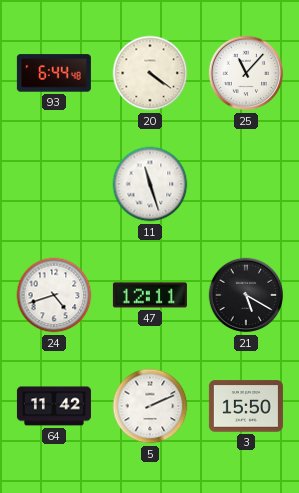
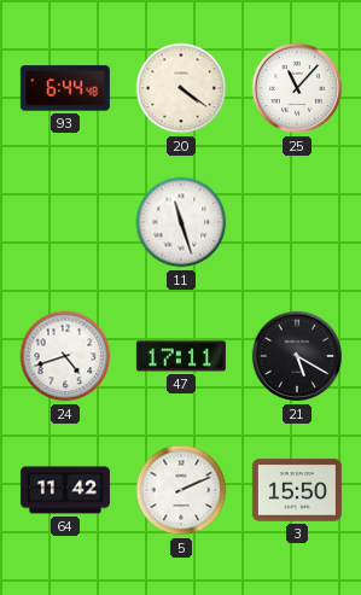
47: 12:11 -> 17:11 (181, 356)
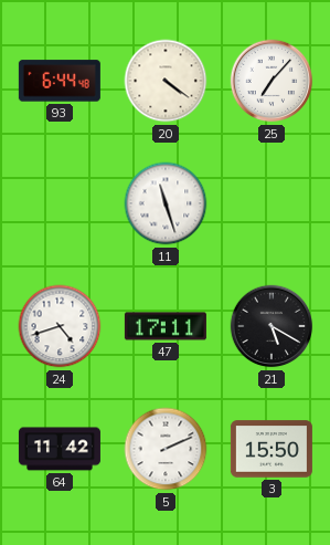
25: 11:07 -> 7:07 (272, 81)
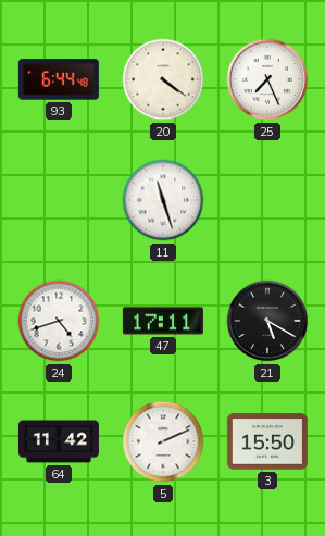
25: 7:07 -> 7:26 (267, 79)
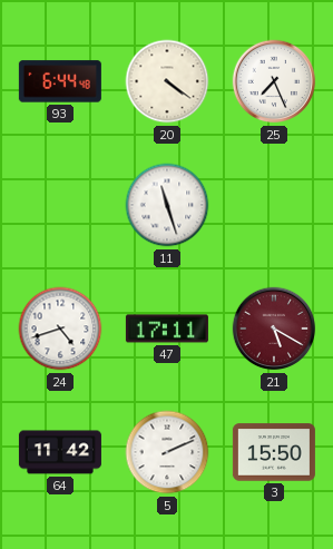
21 dial: black -> burgundy (274, 329)
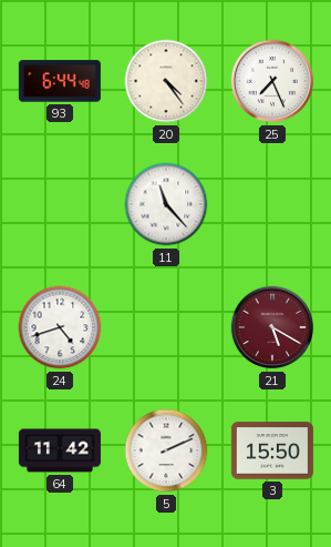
20: 4:21 -> 4:24 (166, 81)
11: 11:27 -> 11:23 (166, 204)
47: 17:11 -> none (167, 329)
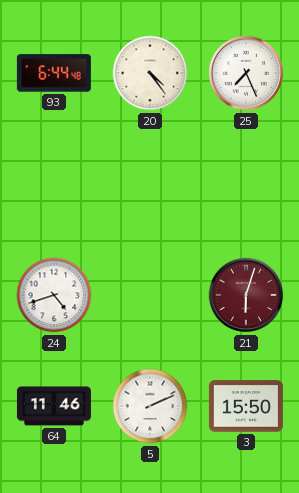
11: 11:23 -> none (166, 204)
21: 5:20 -> 6:03 (246, 295)
64: 11:42 -> 11:46 (54, 406)
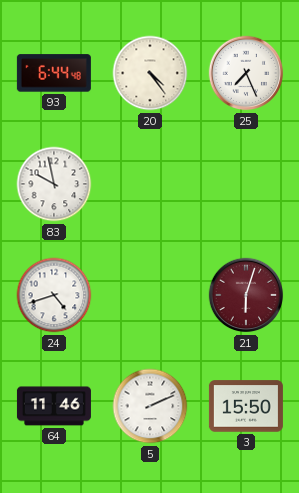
83: none -> 9:58 (54, 184)
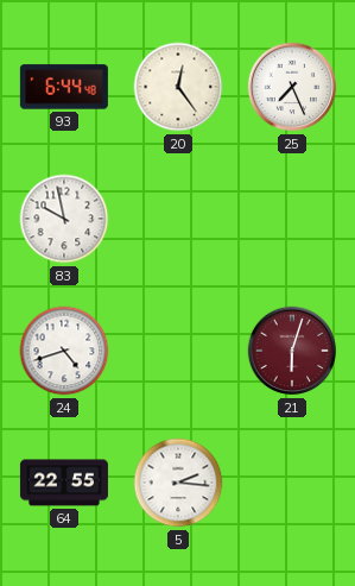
20: 4:24 -> 12:24 (178, 87)
64: 11:46 -> 22:55 (64, 483)
5: 2:11 -> 2:16 (178, 483)
3: 15:50 -> none (246, 406)
